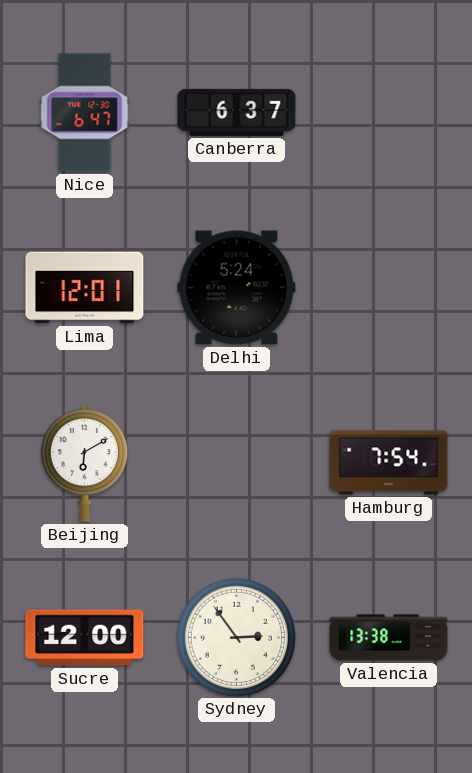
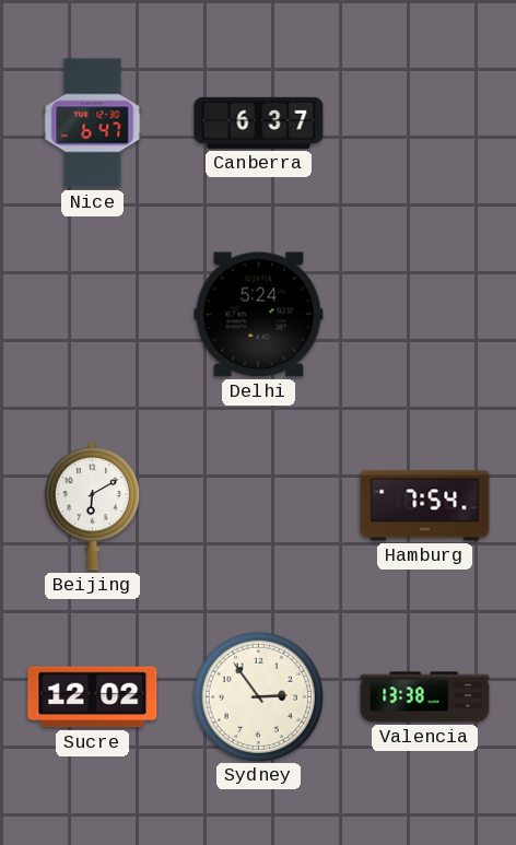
Lima: 12:01 -> none (85, 288)
Sucre: 12:00 -> 12:02 (93, 697)
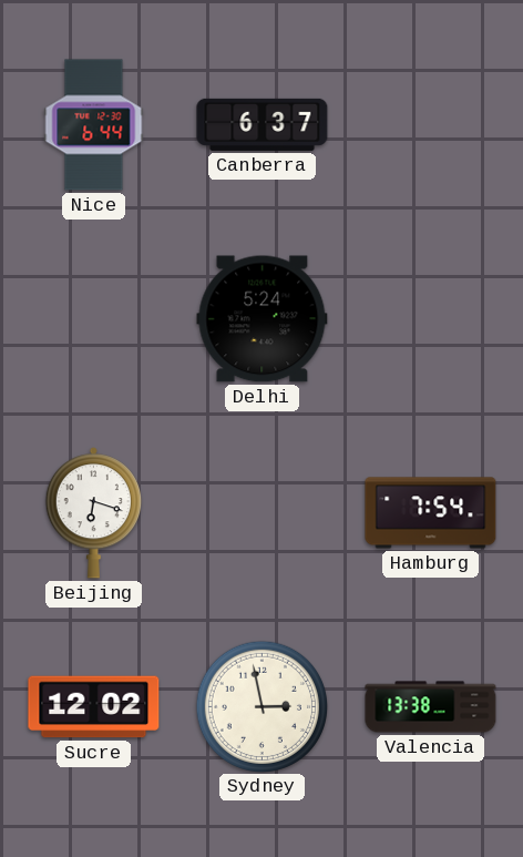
Nice: 6:47 -> 6:44 (94, 125)
Beijing: 6:10 -> 6:18 (93, 513)
Sydney: 2:54 -> 2:58 (261, 706)
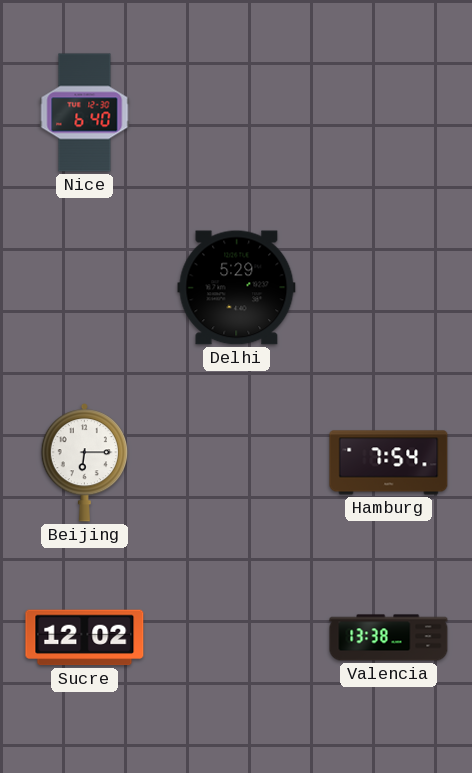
Nice: 6:44 -> 6:40 (85, 113)
Canberra: 6:37 -> none (263, 124)
Delhi: 5:24 -> 5:29 (237, 288)
Beijing: 6:18 -> 6:15 (84, 463)
Sydney: 2:58 -> none (261, 706)
